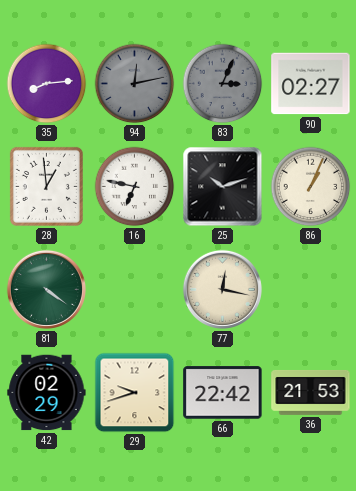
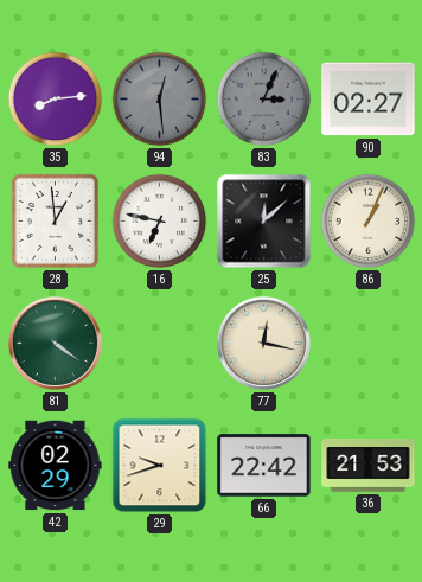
94: 12:13 -> 12:29 (160, 100)
25: 10:12 -> 12:08 (264, 222)
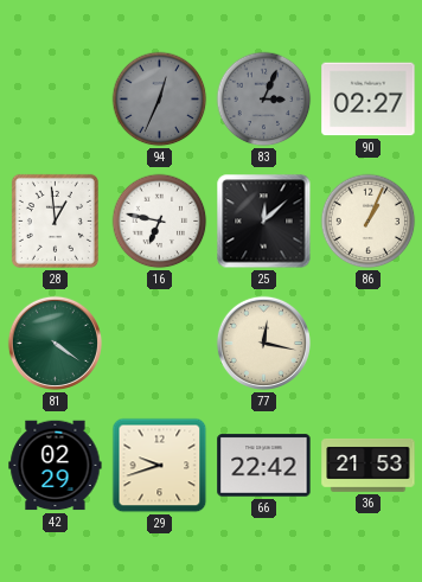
35: 8:14 -> none (56, 100)
94: 12:29 -> 12:34 (160, 100)
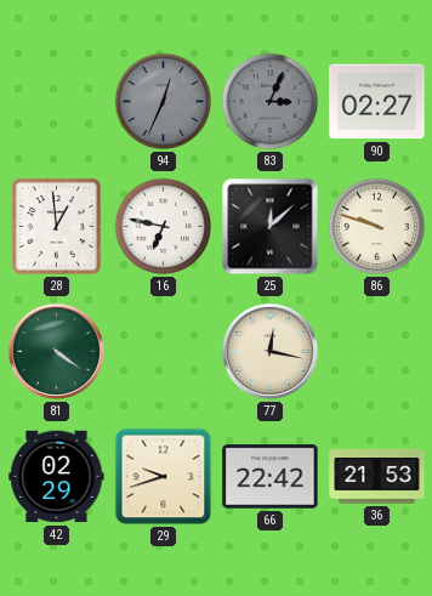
86: 1:04 -> 9:48 (377, 227)
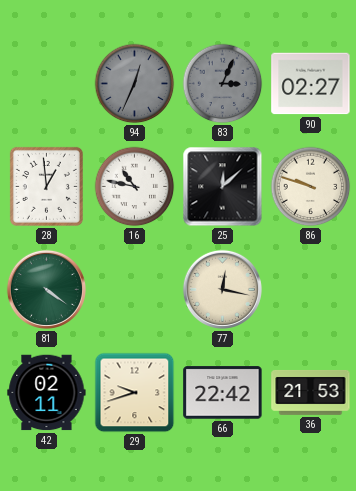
16: 6:47 -> 10:47 (135, 187)
42: 02:29 -> 02:11 (47, 393)
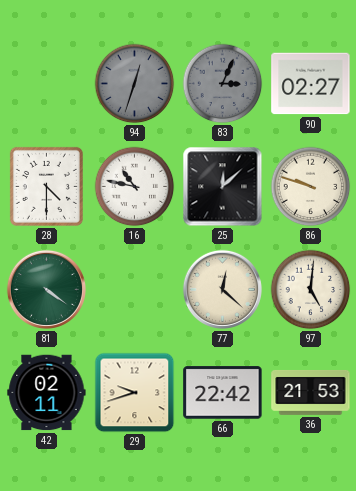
94: 12:34 -> 12:33 (135, 84)
28: 12:59 -> 4:30 (46, 186)
77: 12:17 -> 12:22 (222, 289)
97: none -> 5:01 (311, 290)
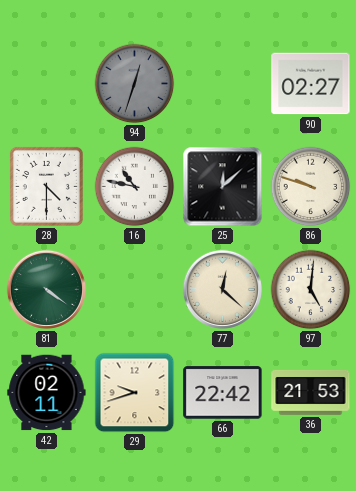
83: 3:04 -> none (223, 84)
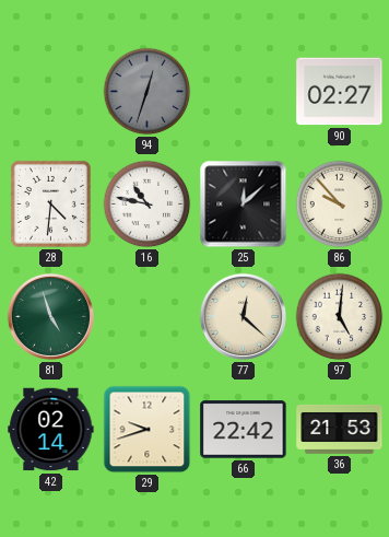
28: 4:30 -> 4:31 (50, 203)
86: 9:48 -> 9:53 (340, 205)
81: 4:21 -> 4:57 (50, 316)
42: 02:11 -> 02:14 (51, 430)
